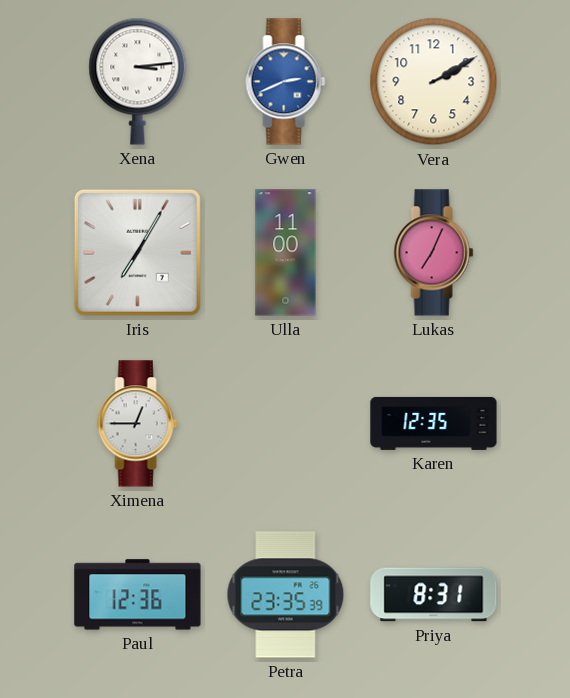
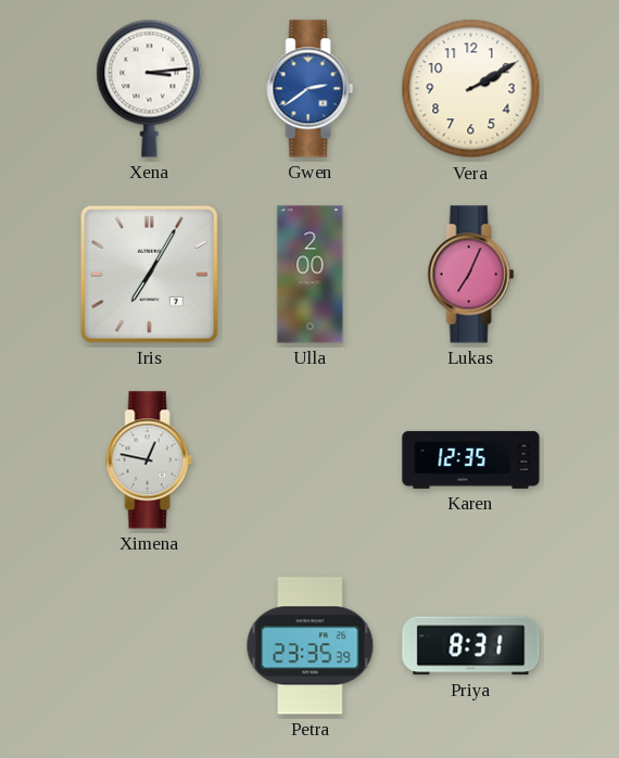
Gwen: 2:41 -> 2:39 (311, 89)
Ulla: 11:00 -> 2:00 (311, 275)
Ximena: 12:45 -> 12:47 (150, 460)
Paul: 12:36 -> none (138, 595)
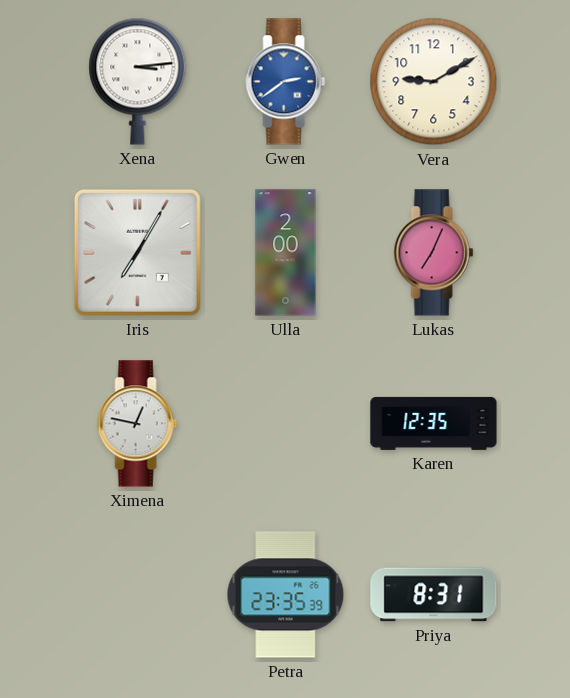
Vera: 2:10 -> 9:10 (434, 82)
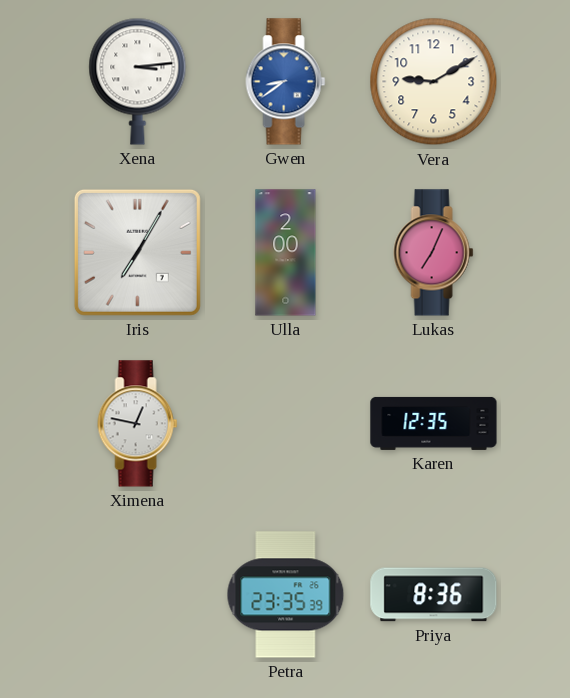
Gwen: 2:39 -> 8:39 (286, 82)
Priya: 8:31 -> 8:36 (434, 595)
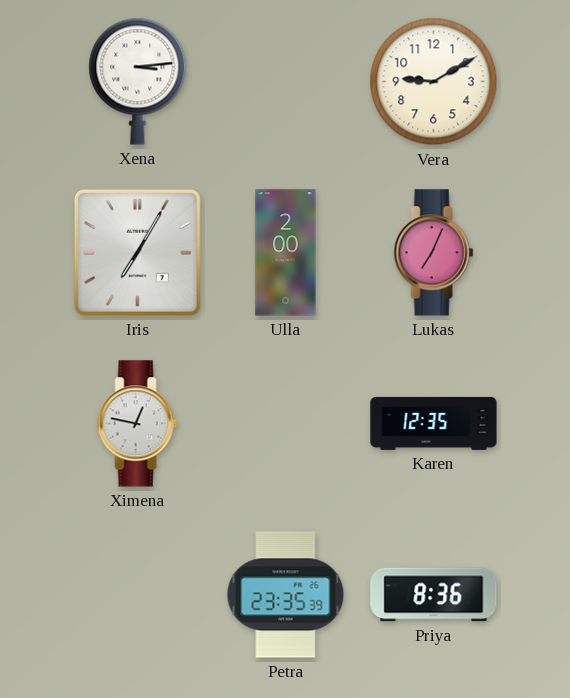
Gwen: 8:39 -> none (286, 82)
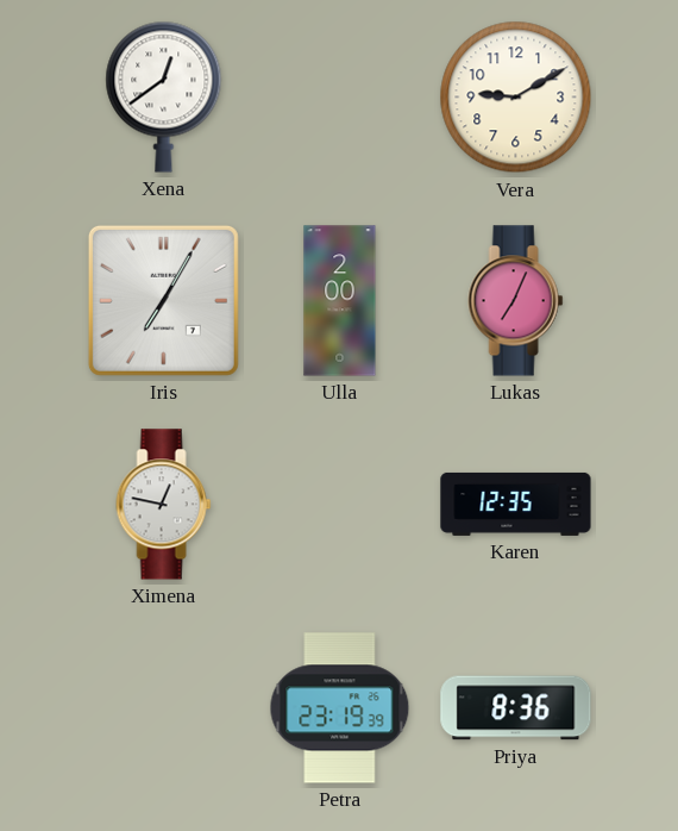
Xena: 3:14 -> 12:39 (164, 96)
Petra: 23:35 -> 23:19 (340, 708)
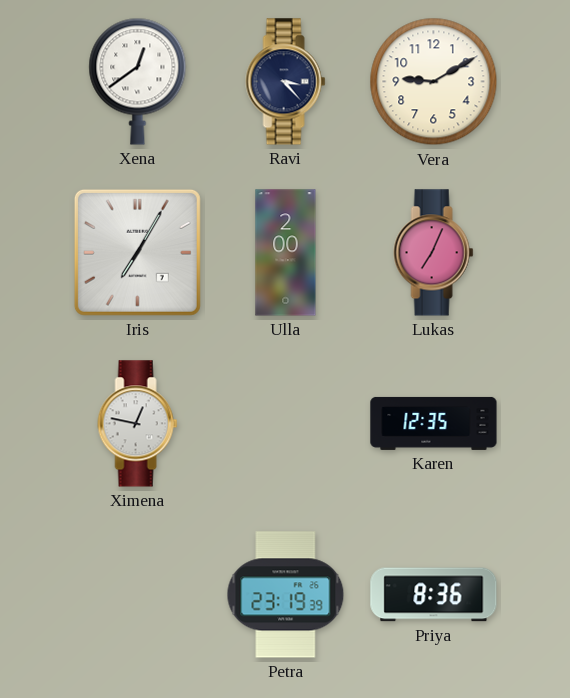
Ravi: none -> 3:23 (286, 82)
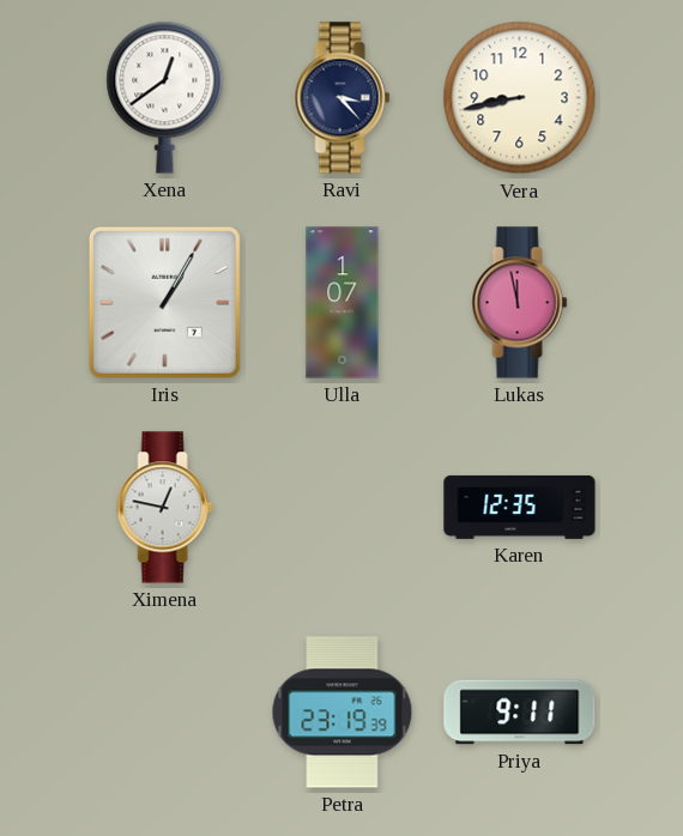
Vera: 9:10 -> 8:43 (520, 98)
Iris: 7:05 -> 1:05 (164, 302)
Ulla: 2:00 -> 1:07 (343, 303)
Lukas: 7:04 -> 11:58 (520, 303)
Priya: 8:36 -> 9:11 (520, 713)
